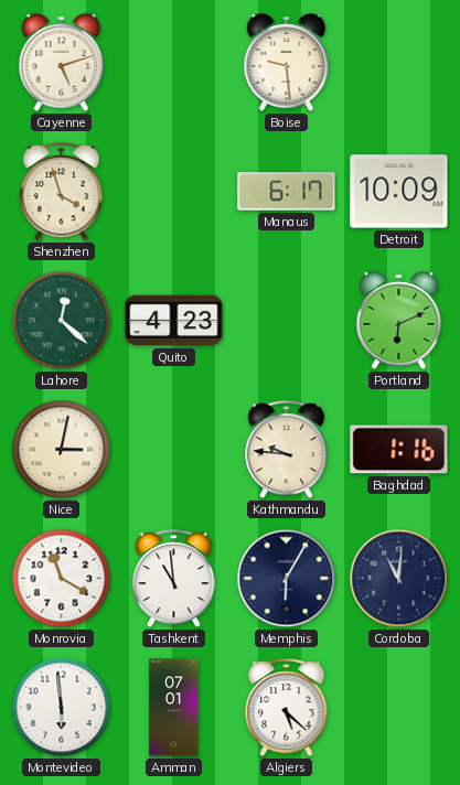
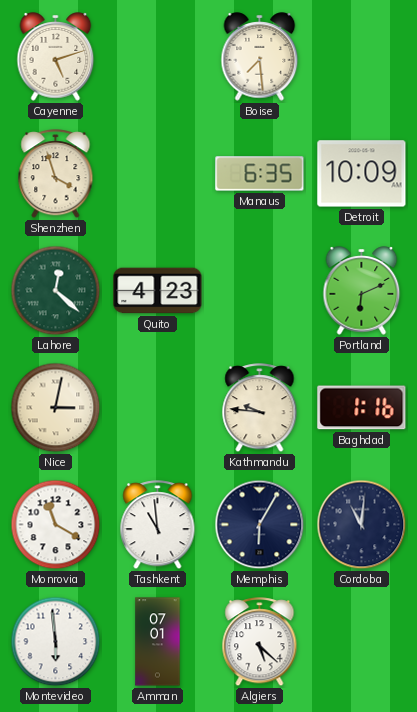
Boise: 9:29 -> 7:29 (260, 57)
Manaus: 6:17 -> 6:35 (260, 174)
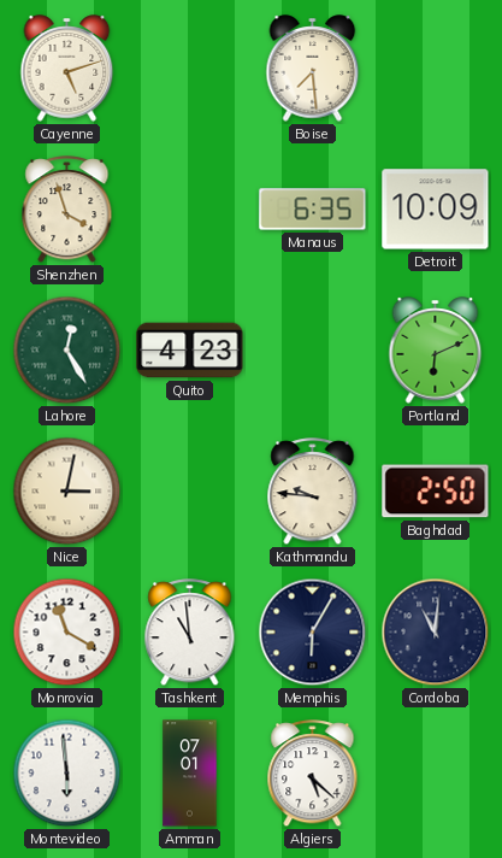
Lahore: 12:22 -> 12:25 (67, 351)
Baghdad: 1:16 -> 2:50 (436, 492)
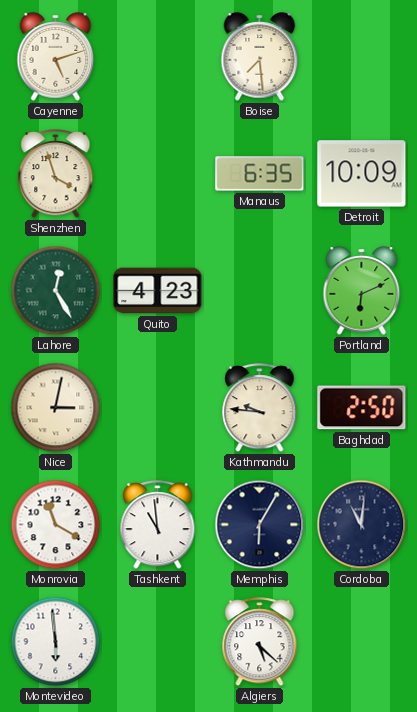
Amman: 07:01 -> none (190, 774)
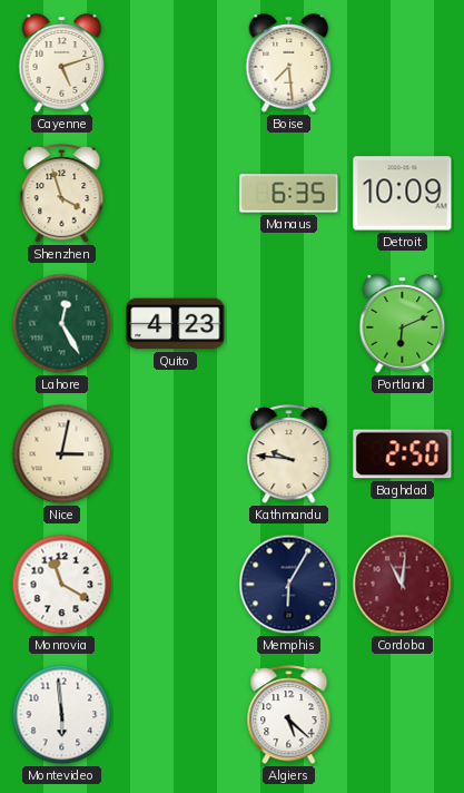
Tashkent: 10:59 -> none (158, 525)
Cordoba dial: navy -> burgundy (403, 585)
